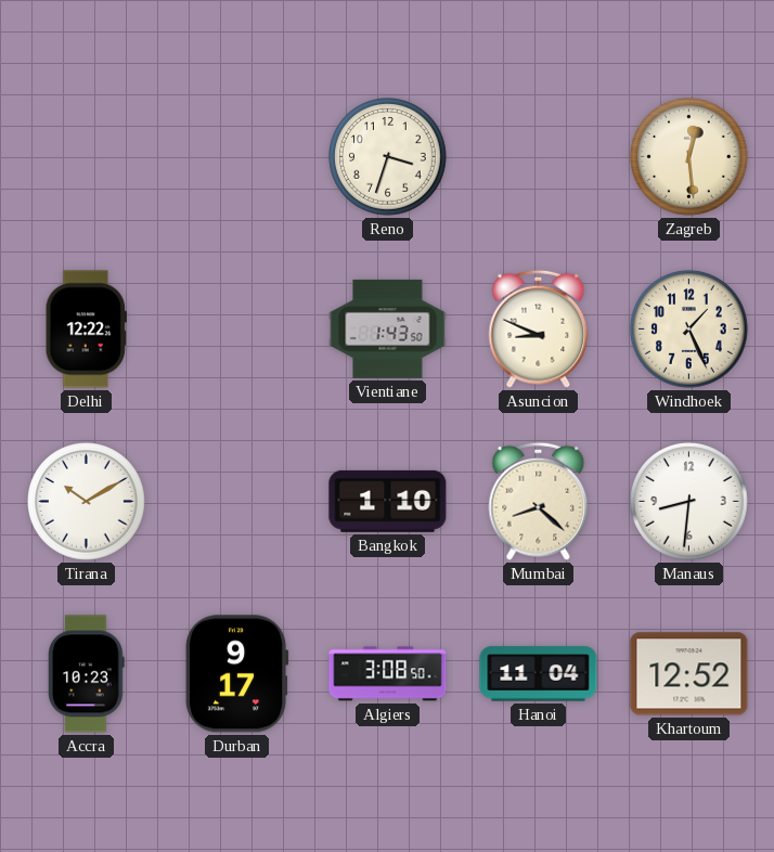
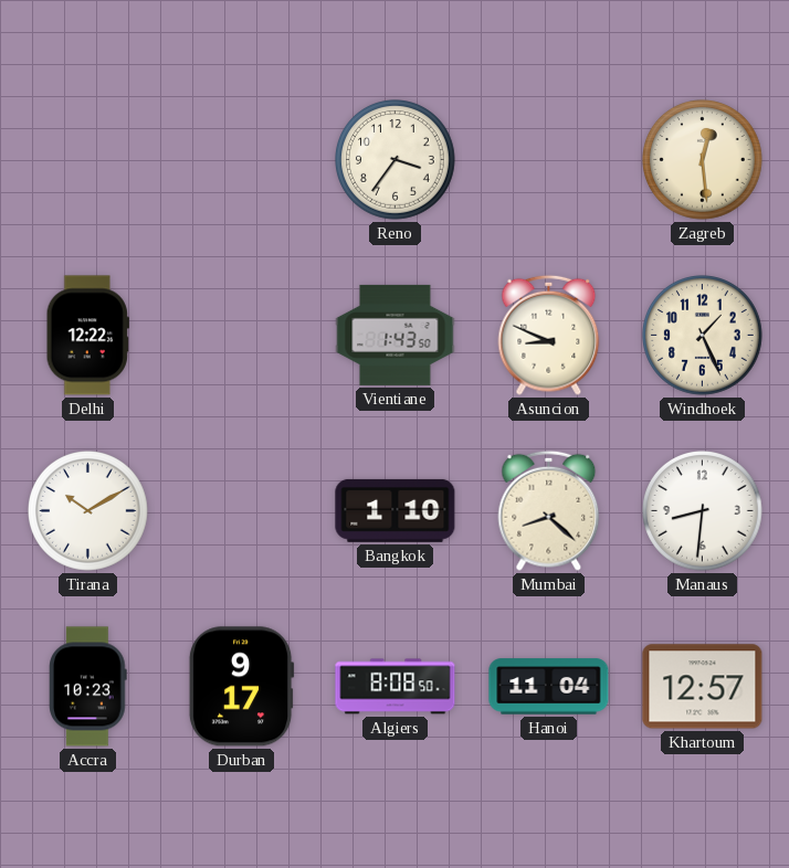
Reno: 3:33 -> 3:36 (396, 160)
Algiers: 3:08 -> 8:08 (396, 687)
Khartoum: 12:52 -> 12:57 (703, 687)
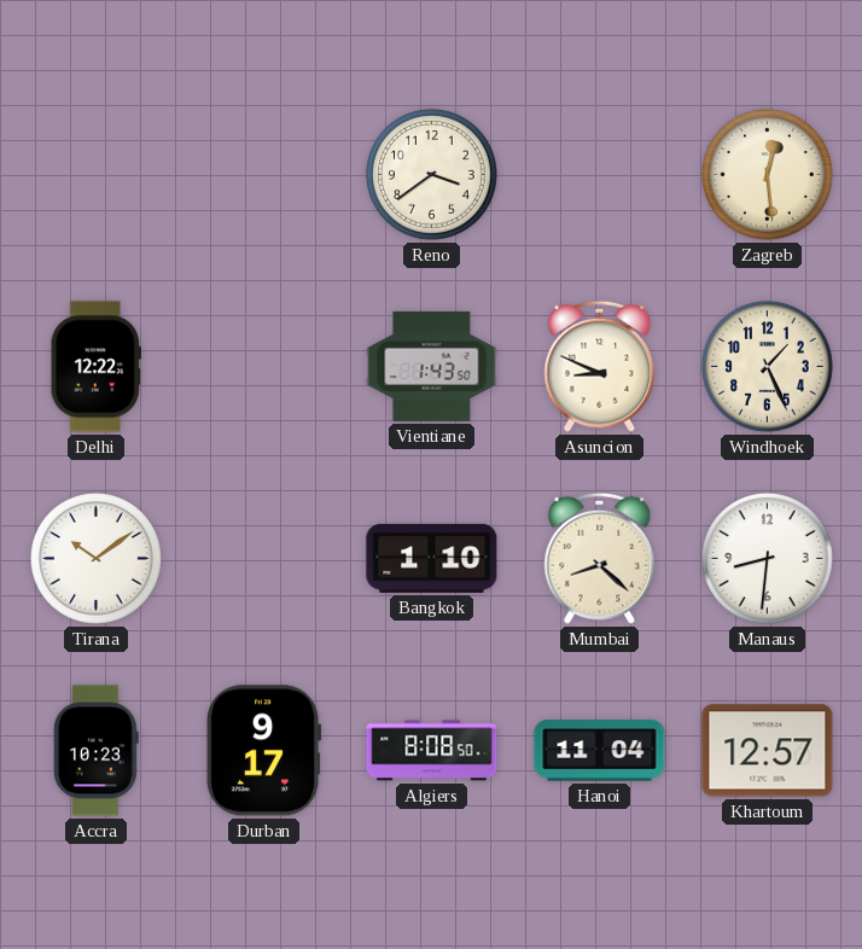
Reno: 3:36 -> 3:39 (432, 175)
Tirana: 10:10 -> 10:09 (97, 559)
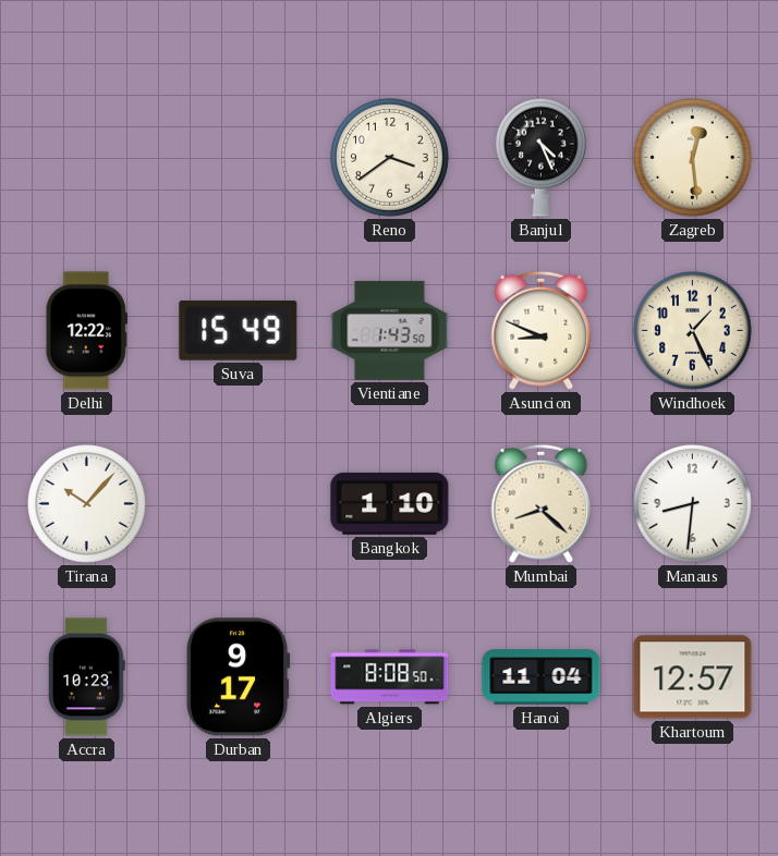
Banjul: none -> 4:26 (542, 157)
Suva: none -> 15:49 (239, 330)
Tirana: 10:09 -> 10:07 (87, 504)
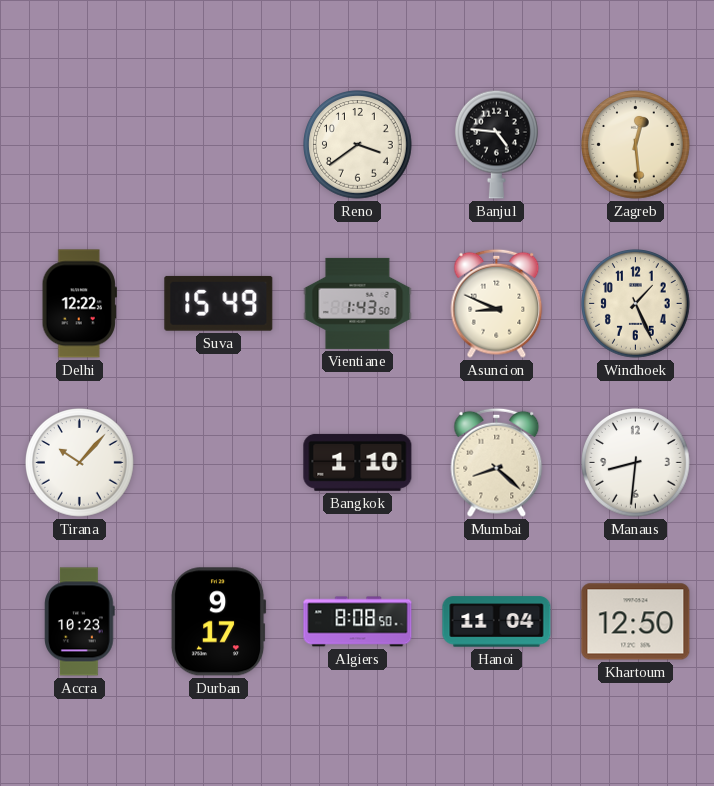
Banjul: 4:26 -> 4:46 (497, 144)
Khartoum: 12:57 -> 12:50 (636, 622)
